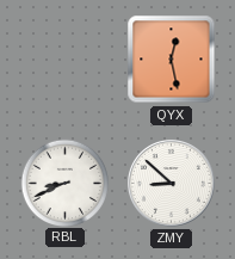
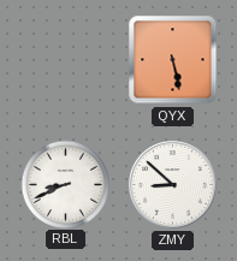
QYX: 12:28 -> 5:28 (173, 60)
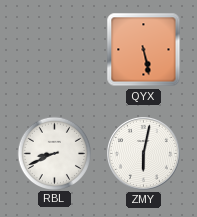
ZMY: 8:52 -> 6:02 (144, 154)
